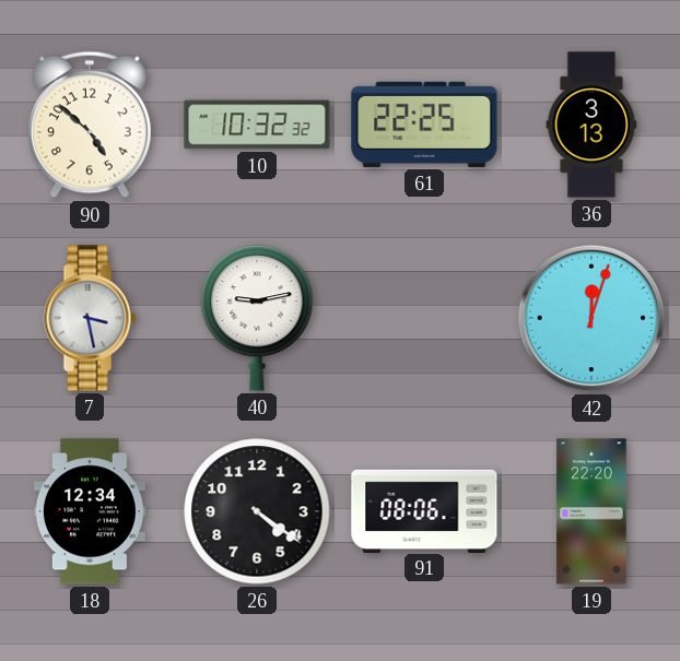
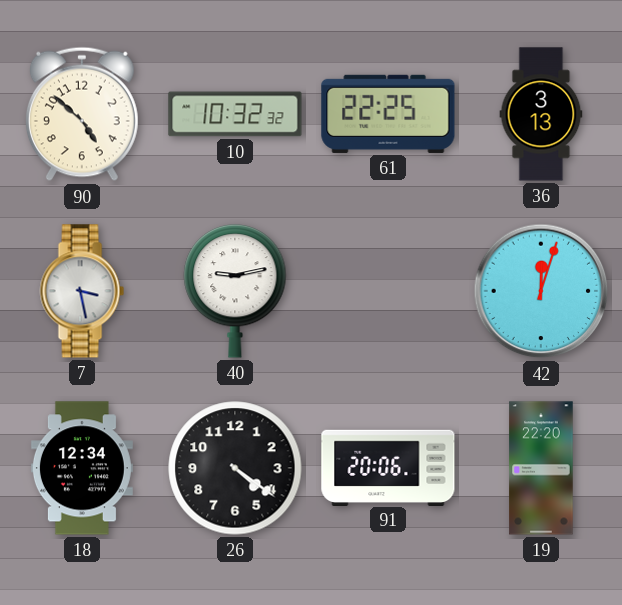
91: 08:06 -> 20:06 (388, 467)
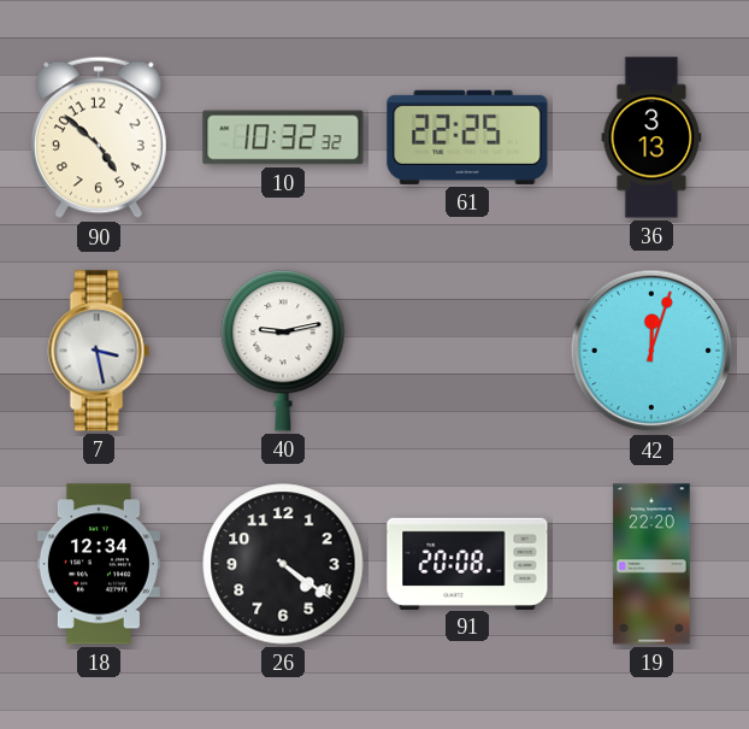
91: 20:06 -> 20:08 (467, 563)
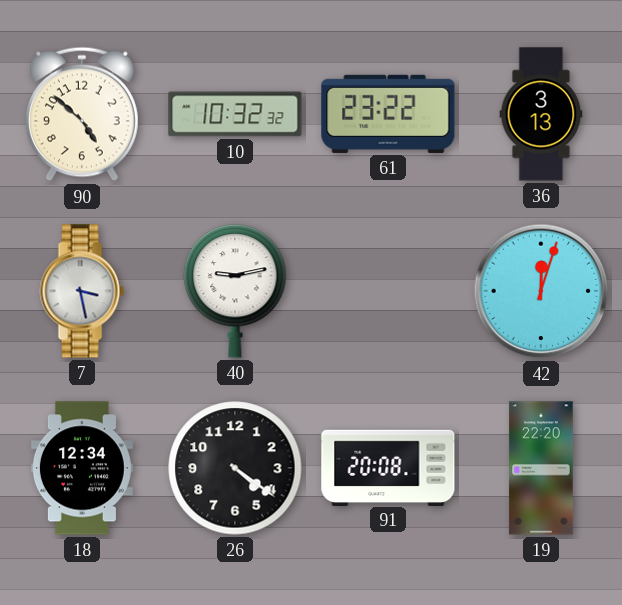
61: 22:25 -> 23:22 (388, 114)
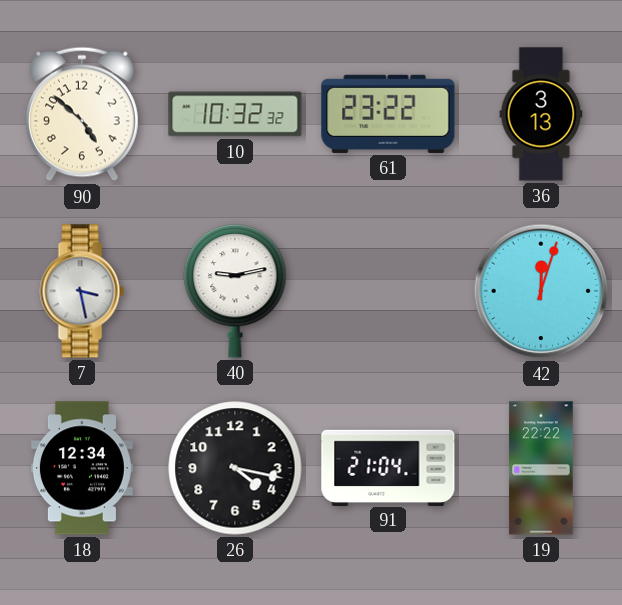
26: 4:21 -> 4:17 (235, 468)
91: 20:08 -> 21:04 (388, 467)
19: 22:20 -> 22:22 (541, 468)
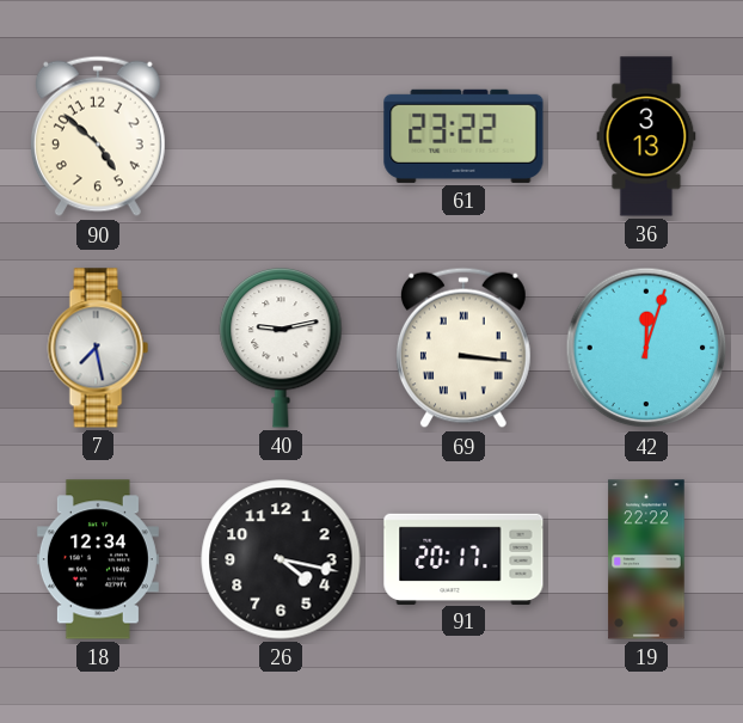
10: 10:32 -> none (235, 114)
7: 3:28 -> 7:28 (98, 348)
69: none -> 3:16 (463, 348)
91: 21:04 -> 20:17 (463, 558)
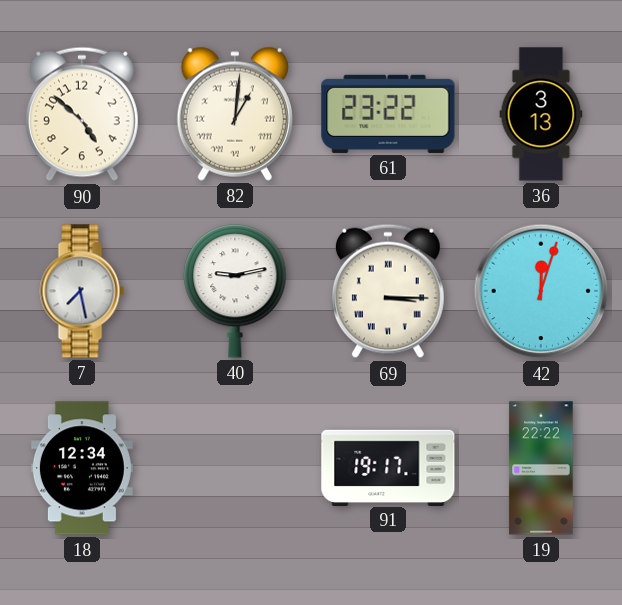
82: none -> 1:01 (235, 114)
69: 3:16 -> 3:15 (388, 291)
26: 4:17 -> none (281, 559)
91: 20:17 -> 19:17 (388, 467)
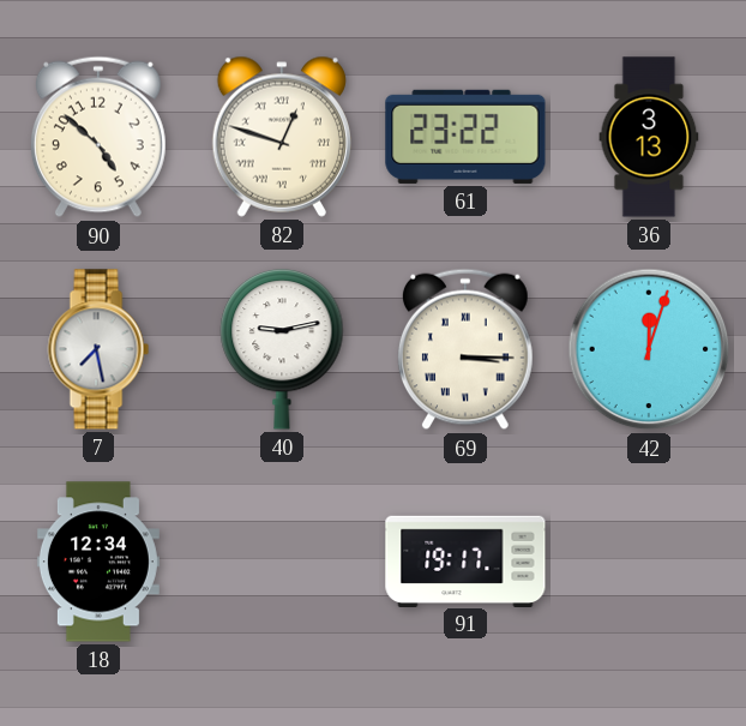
82: 1:01 -> 12:48 (282, 137)
19: 22:22 -> none (541, 468)
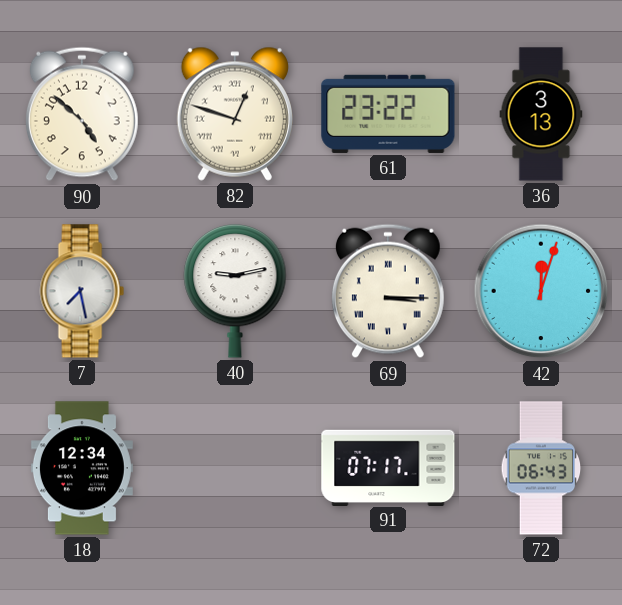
91: 19:17 -> 07:17 (388, 467)
72: none -> 06:43 (541, 468)
